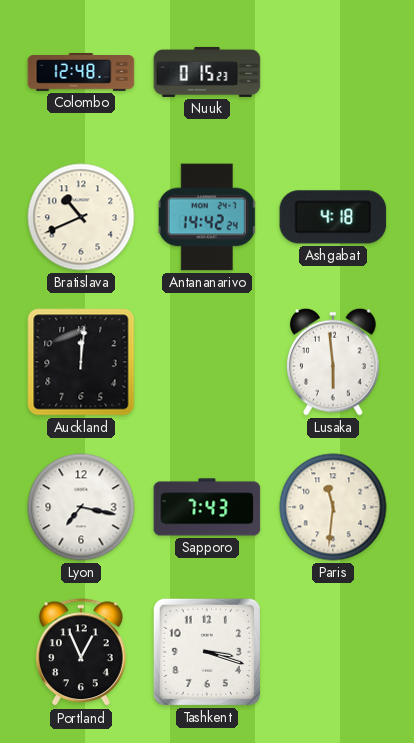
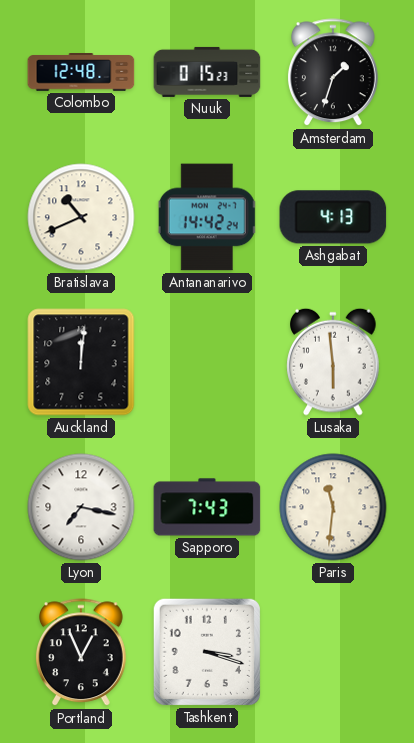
Amsterdam: none -> 1:33 (333, 73)
Ashgabat: 4:18 -> 4:13 (333, 217)
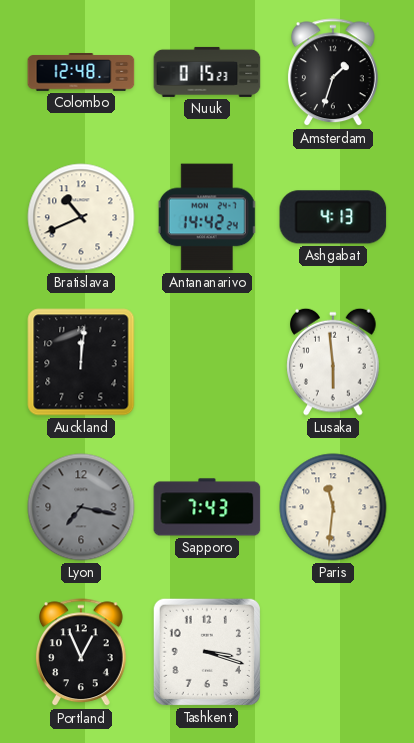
Lyon dial: white -> grey (81, 507)
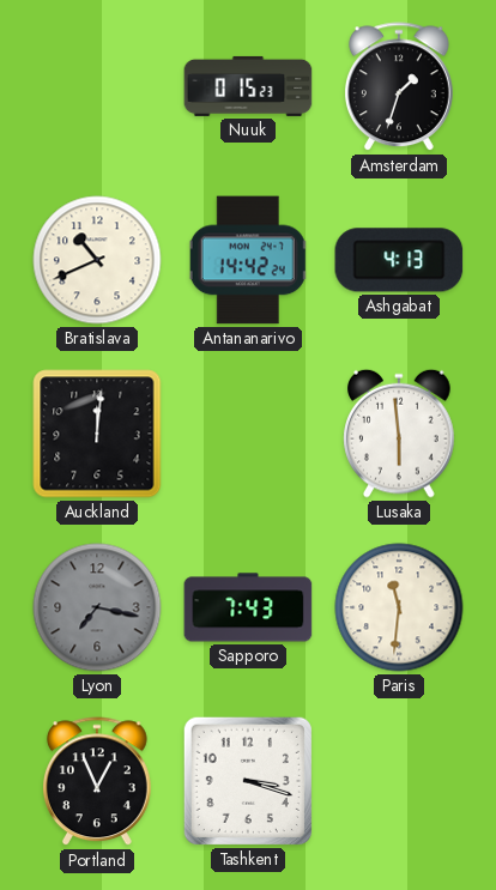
Colombo: 12:48 -> none (81, 72)
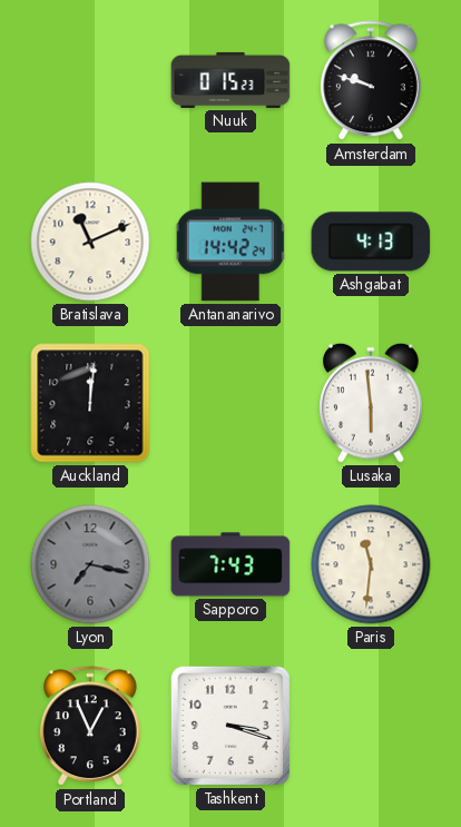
Amsterdam: 1:33 -> 9:48 (371, 81)
Bratislava: 10:41 -> 11:11 (90, 242)
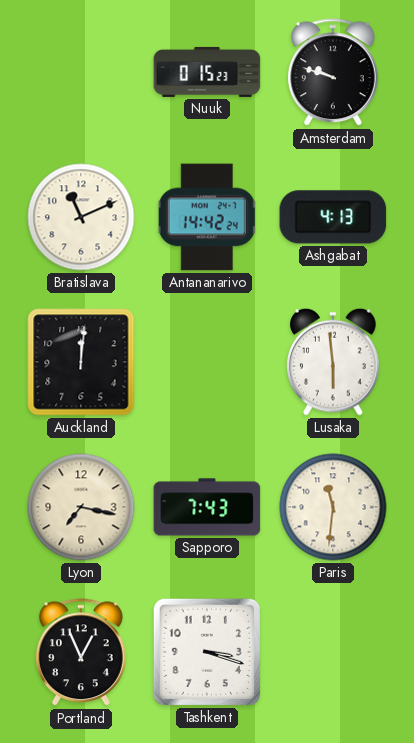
Lyon dial: grey -> cream (81, 507)
